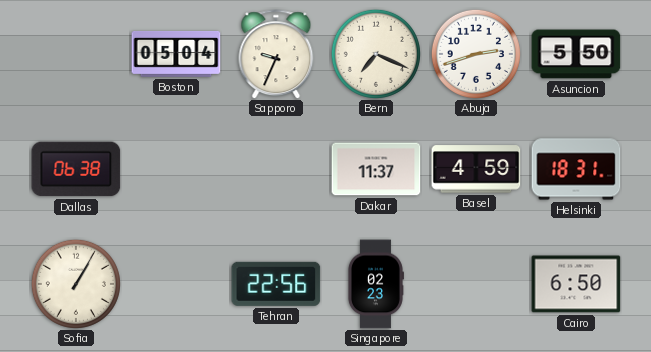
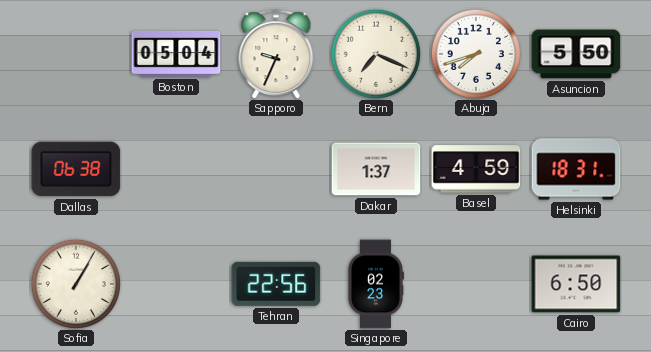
Abuja: 2:42 -> 7:42 (476, 54)
Dakar: 11:37 -> 1:37 (376, 169)
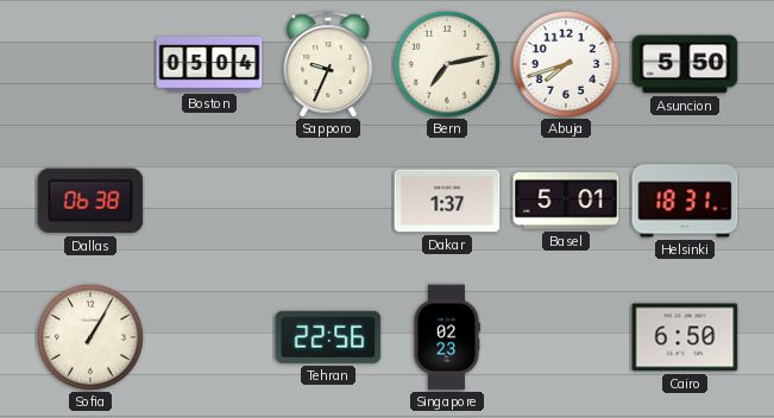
Bern: 7:19 -> 7:13 (447, 64)
Basel: 4:59 -> 5:01 (566, 201)
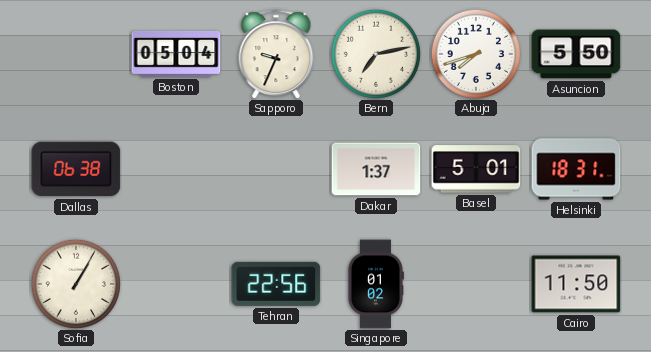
Singapore: 02:23 -> 01:02 (375, 284)
Cairo: 6:50 -> 11:50 (576, 284)
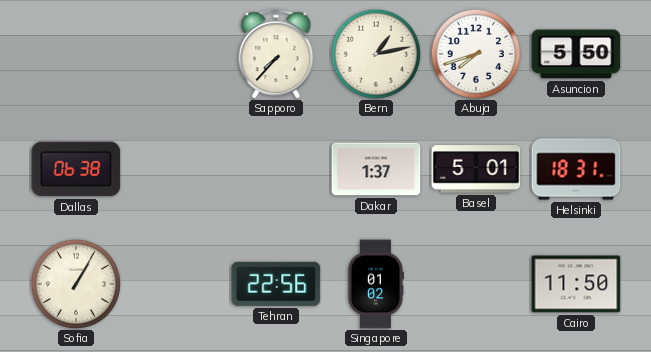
Boston: 05:04 -> none (176, 55)
Sapporo: 9:34 -> 7:37 (276, 54)
Bern: 7:13 -> 1:13 (376, 54)
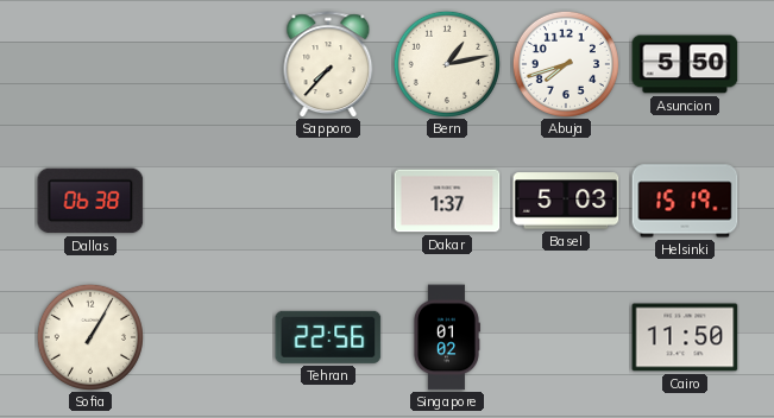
Basel: 5:01 -> 5:03 (566, 201)
Helsinki: 18:31 -> 15:19 (685, 201)
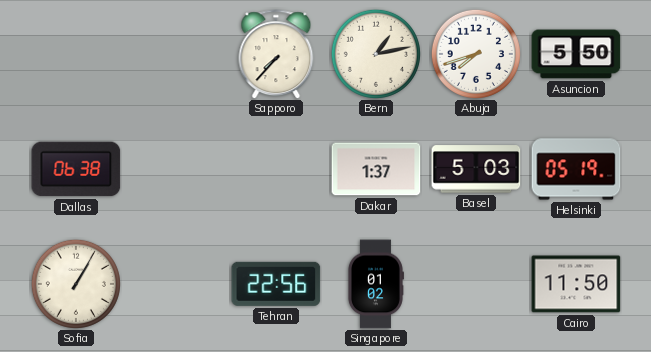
Helsinki: 15:19 -> 05:19 (576, 169)
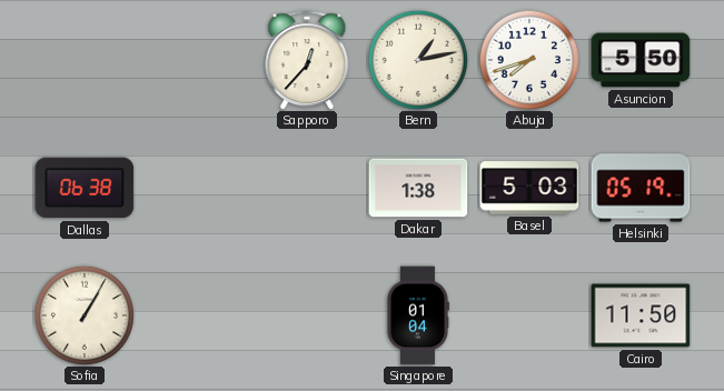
Sapporo: 7:37 -> 12:37 (307, 60)
Dakar: 1:37 -> 1:38 (418, 188)
Tehran: 22:56 -> none (276, 284)
Singapore: 01:02 -> 01:04 (417, 315)
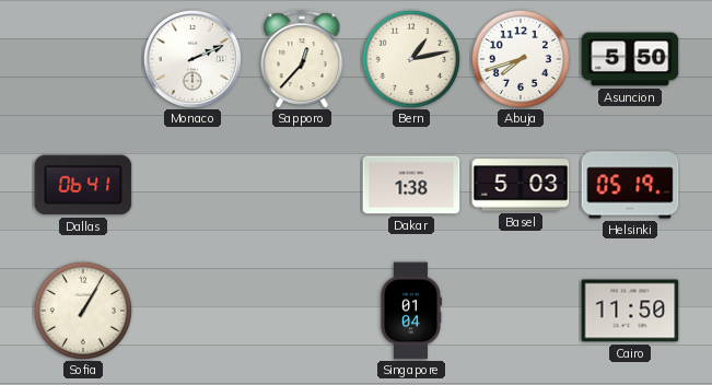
Monaco: none -> 2:11 (192, 59)
Dallas: 06:38 -> 06:41 (83, 185)
